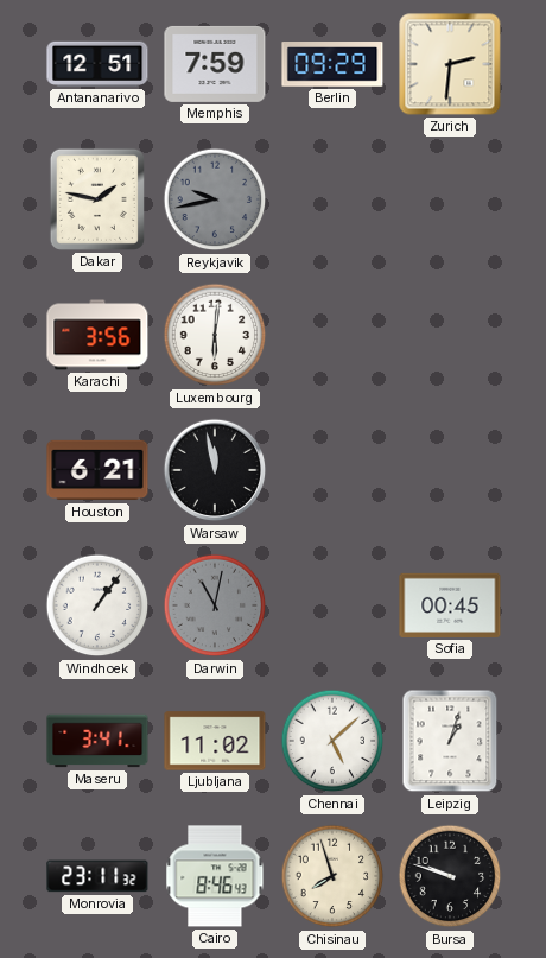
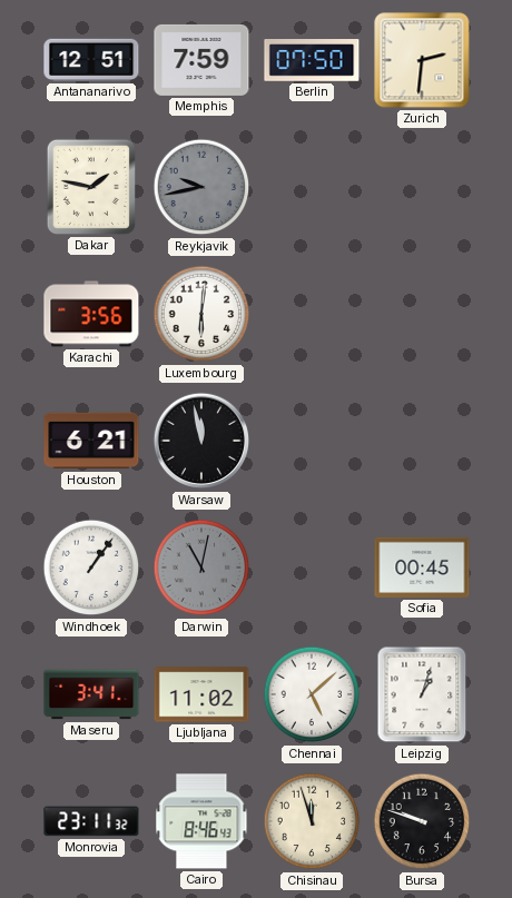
Berlin: 09:29 -> 07:50 (312, 61)
Chisinau: 7:57 -> 11:57 (312, 821)
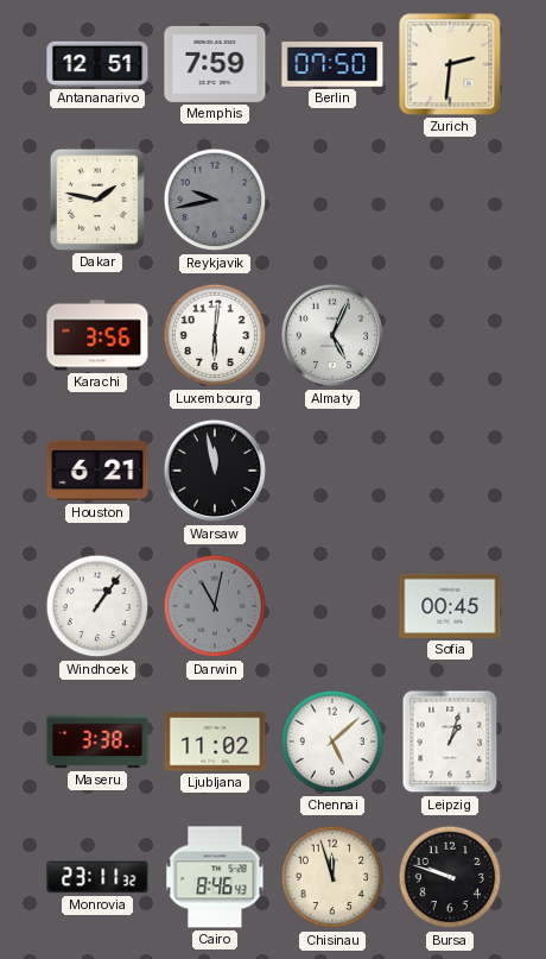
Almaty: none -> 5:04 (332, 335)
Maseru: 3:41 -> 3:38 (97, 742)
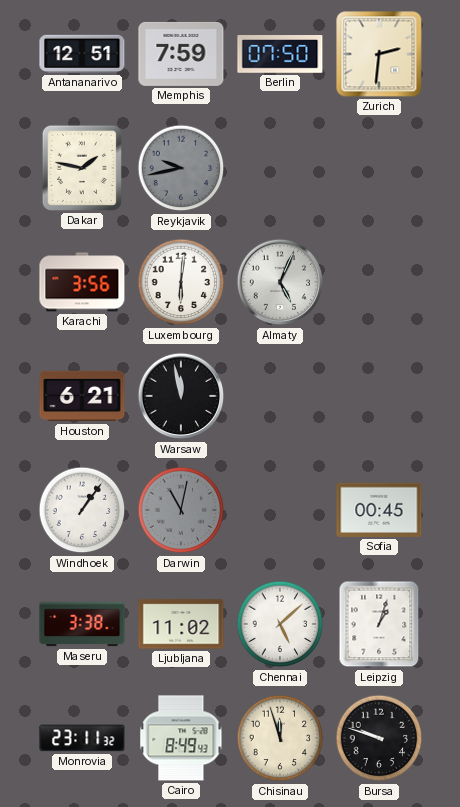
Cairo: 8:46 -> 8:49 (181, 738)
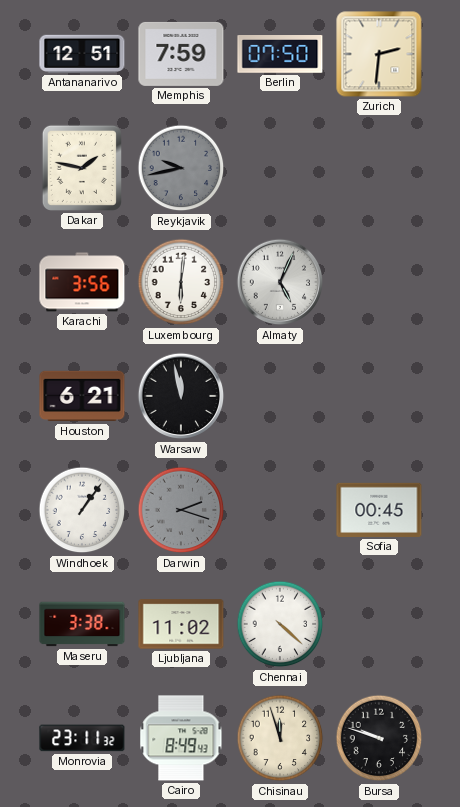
Darwin: 11:02 -> 2:18 (181, 510)
Chennai: 5:08 -> 4:22 (280, 624)
Leipzig: 1:03 -> none (379, 624)
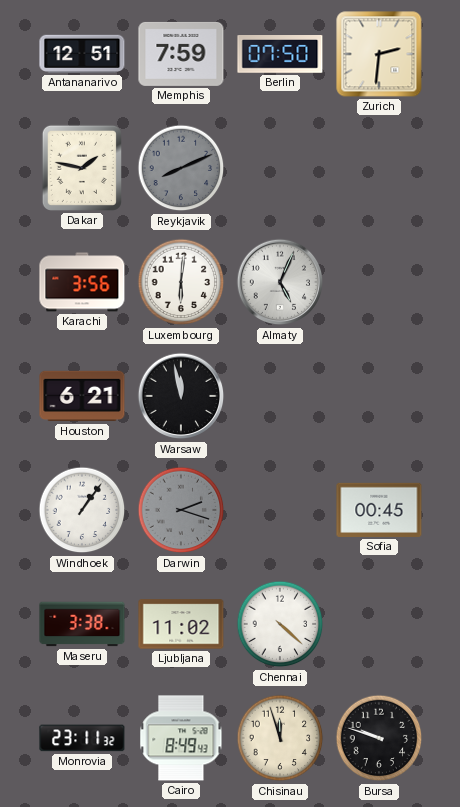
Reykjavik: 9:43 -> 8:11 (181, 168)
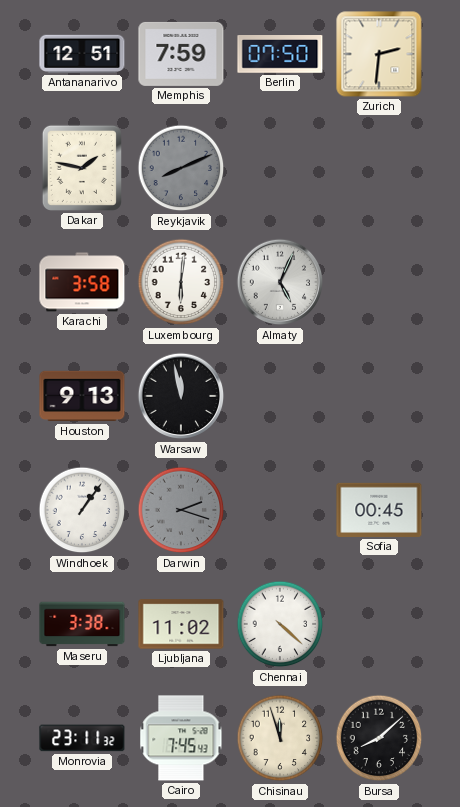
Karachi: 3:56 -> 3:58 (82, 282)
Houston: 6:21 -> 9:13 (82, 396)
Cairo: 8:49 -> 7:45 (181, 738)
Bursa: 9:48 -> 8:08 (379, 738)
